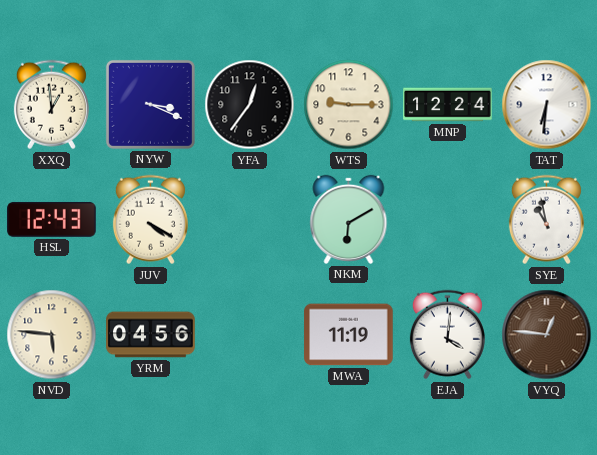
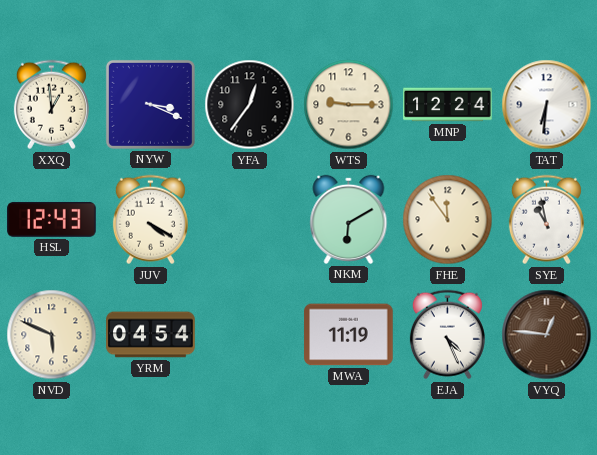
FHE: none -> 11:54 (448, 220)
NVD: 5:46 -> 5:49 (52, 335)
YRM: 04:56 -> 04:54 (151, 335)
EJA: 4:01 -> 4:26 (447, 335)
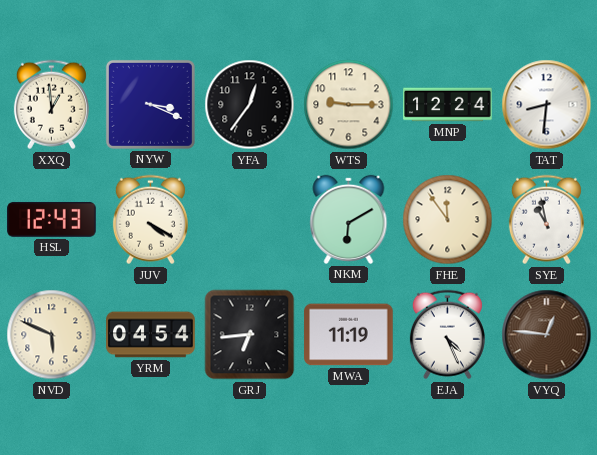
TAT: 6:31 -> 8:31 (547, 105)
GRJ: none -> 6:44 (250, 335)
